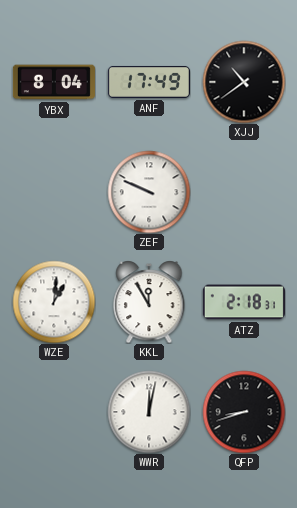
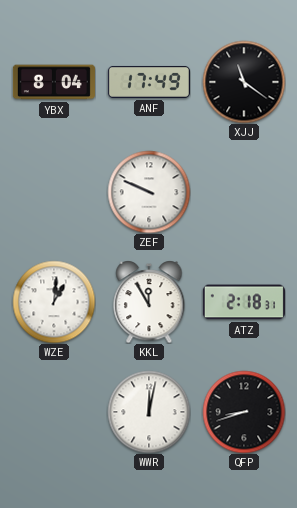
XJJ: 10:39 -> 11:21 (244, 82)
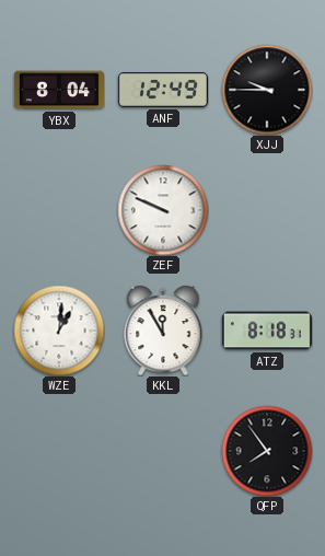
ANF: 17:49 -> 12:49 (163, 90)
XJJ: 11:21 -> 9:45 (267, 90)
ATZ: 2:18 -> 8:18 (267, 331)
WWR: 12:02 -> none (149, 412)
QFP: 8:42 -> 7:54 (267, 451)
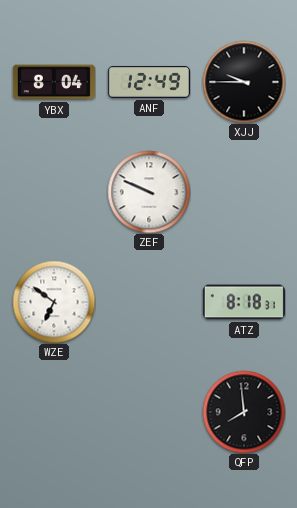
WZE: 1:01 -> 6:51 (54, 302)
KKL: 11:55 -> none (163, 331)
QFP: 7:54 -> 7:59 (244, 412)
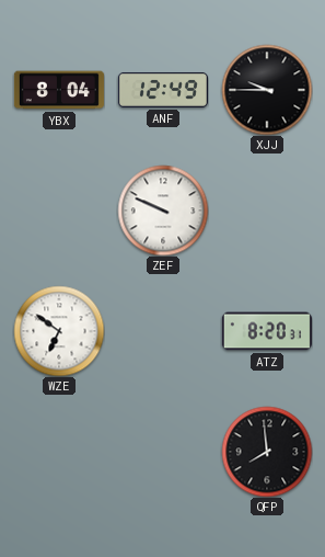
ATZ: 8:18 -> 8:20 (267, 331)
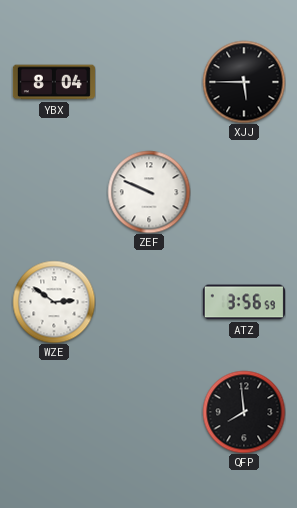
ANF: 12:49 -> none (163, 90)
XJJ: 9:45 -> 5:45 (244, 82)
WZE: 6:51 -> 2:51 (54, 302)
ATZ: 8:20 -> 3:56 (244, 302)
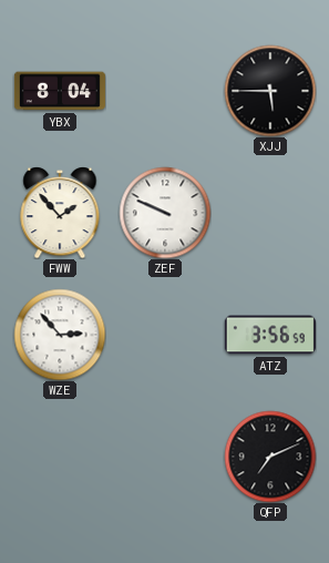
FWW: none -> 1:53 (60, 213)
WZE: 2:51 -> 2:53 (60, 335)
QFP: 7:59 -> 7:11 (270, 457)
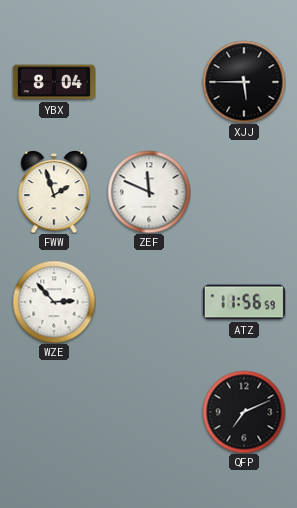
FWW: 1:53 -> 1:57 (54, 192)
ZEF: 9:49 -> 11:49 (149, 192)
ATZ: 3:56 -> 11:56 (244, 302)
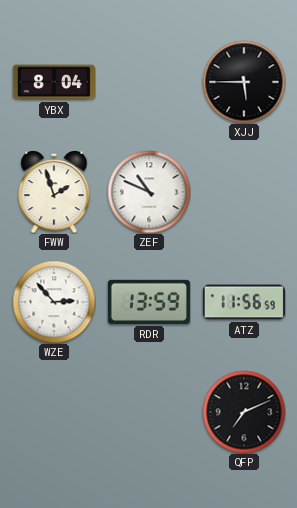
ZEF: 11:49 -> 10:49 (149, 192)
RDR: none -> 13:59 (149, 302)
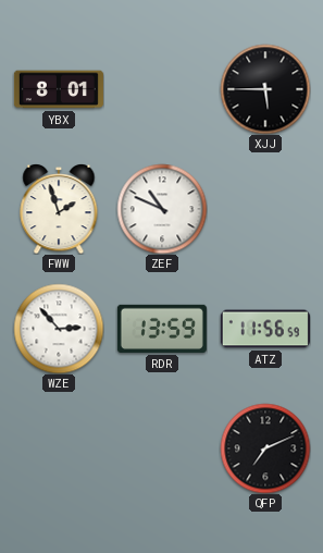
YBX: 8:04 -> 8:01 (59, 89)
